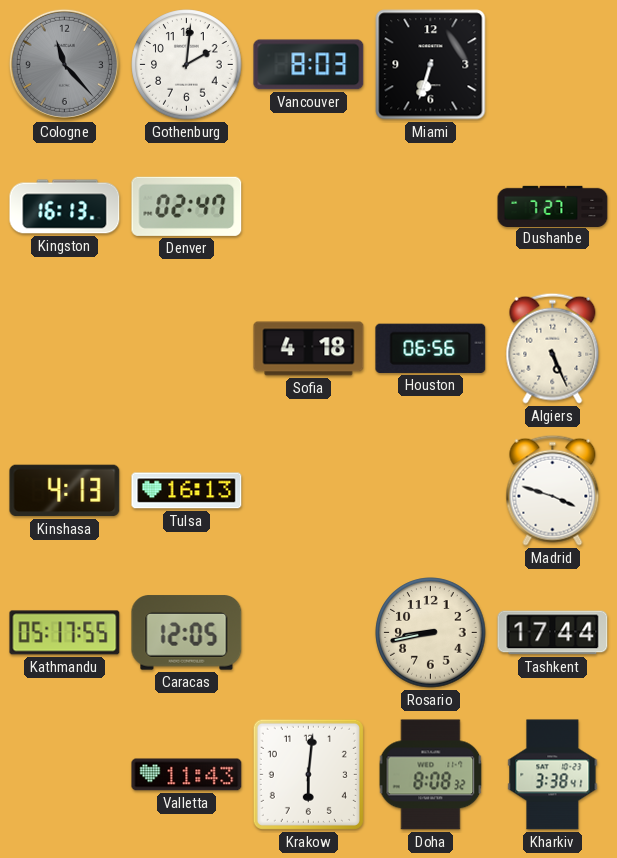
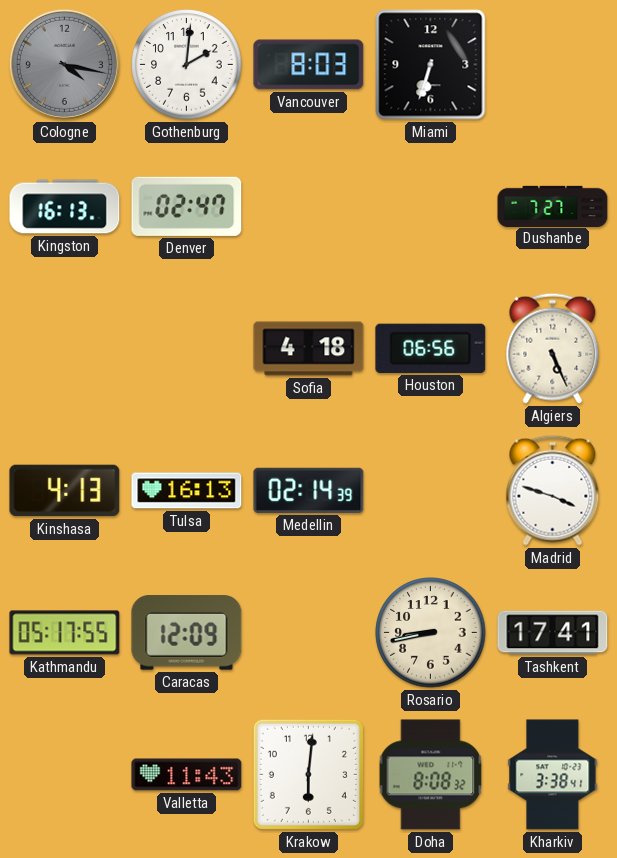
Cologne: 11:23 -> 4:17 (64, 64)
Medellin: none -> 02:14 (309, 490)
Caracas: 12:05 -> 12:09 (187, 633)
Tashkent: 17:44 -> 17:41 (553, 633)
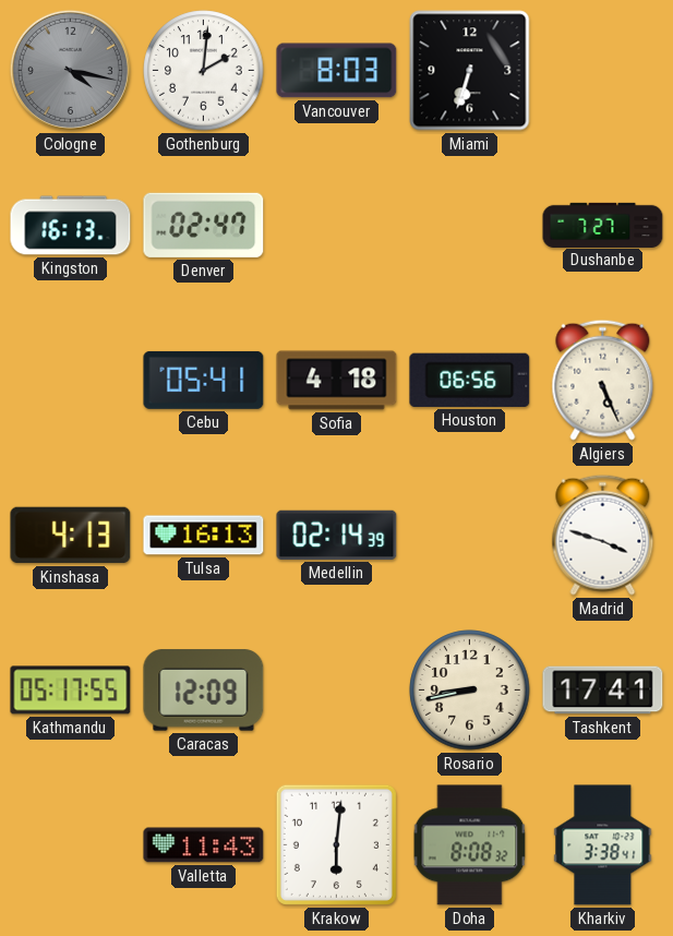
Cebu: none -> 05:41 (204, 380)
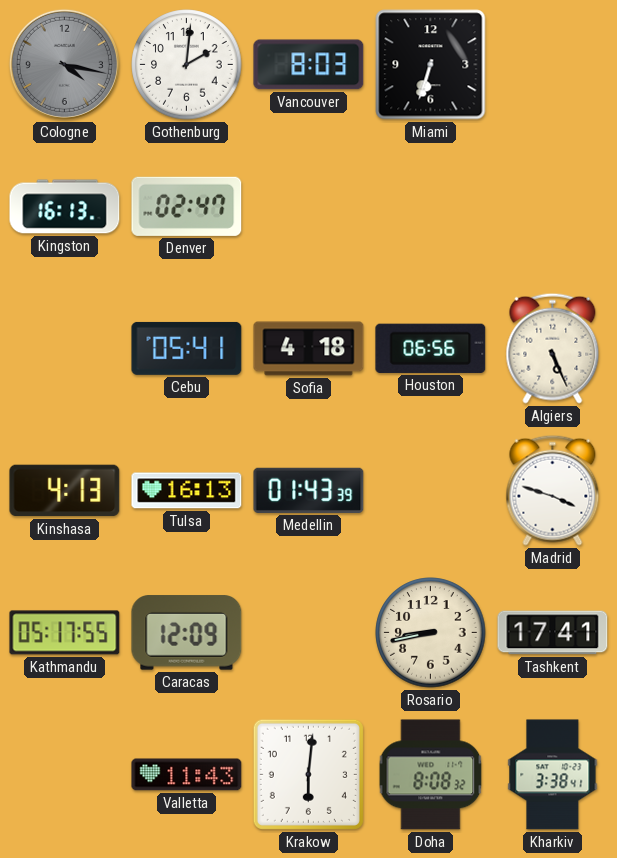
Dushanbe: 7:27 -> none (603, 225)
Medellin: 02:14 -> 01:43 (309, 490)
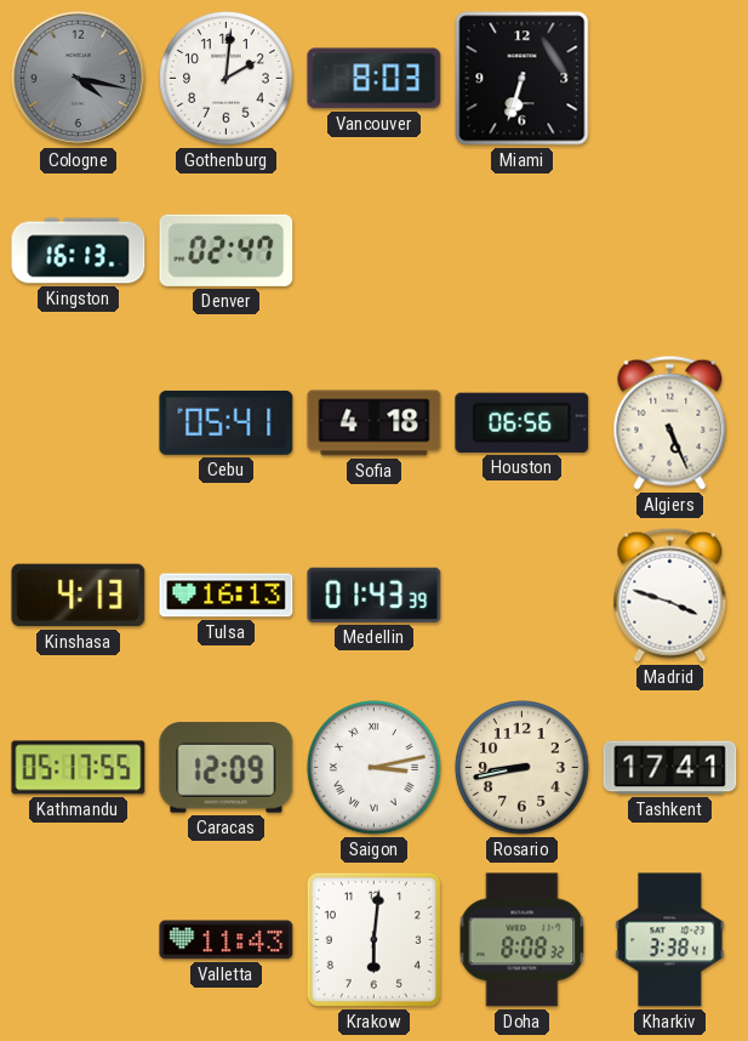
Saigon: none -> 3:13 (375, 768)
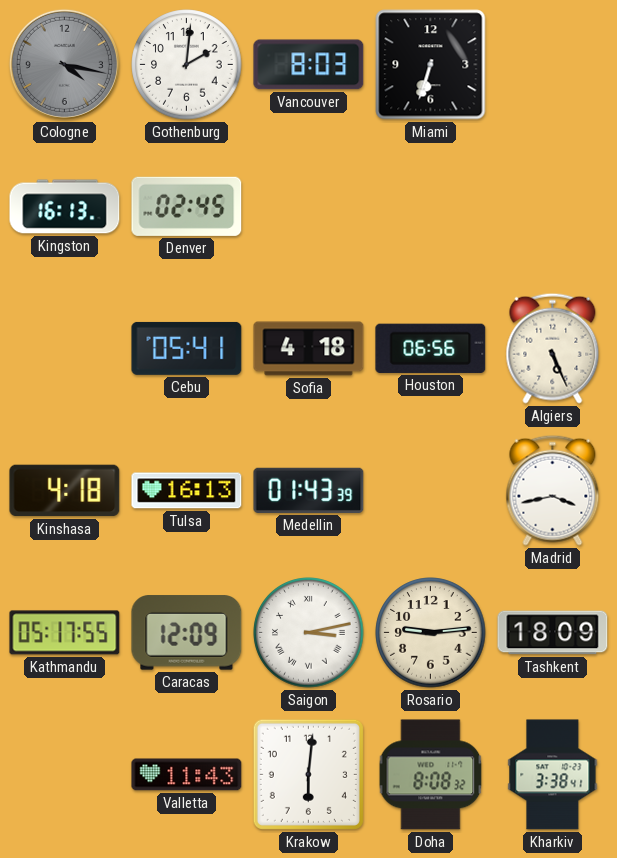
Denver: 02:47 -> 02:45 (187, 206)
Kinshasa: 4:13 -> 4:18 (65, 491)
Madrid: 3:48 -> 3:43 (553, 490)
Rosario: 8:43 -> 9:14 (431, 633)
Tashkent: 17:41 -> 18:09 (553, 633)
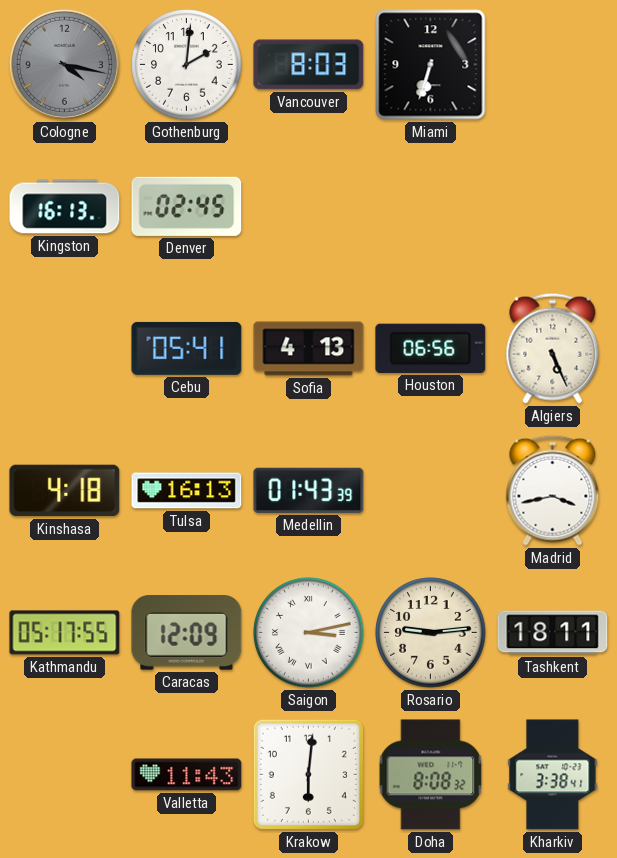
Sofia: 4:18 -> 4:13 (309, 349)
Tashkent: 18:09 -> 18:11 (553, 633)
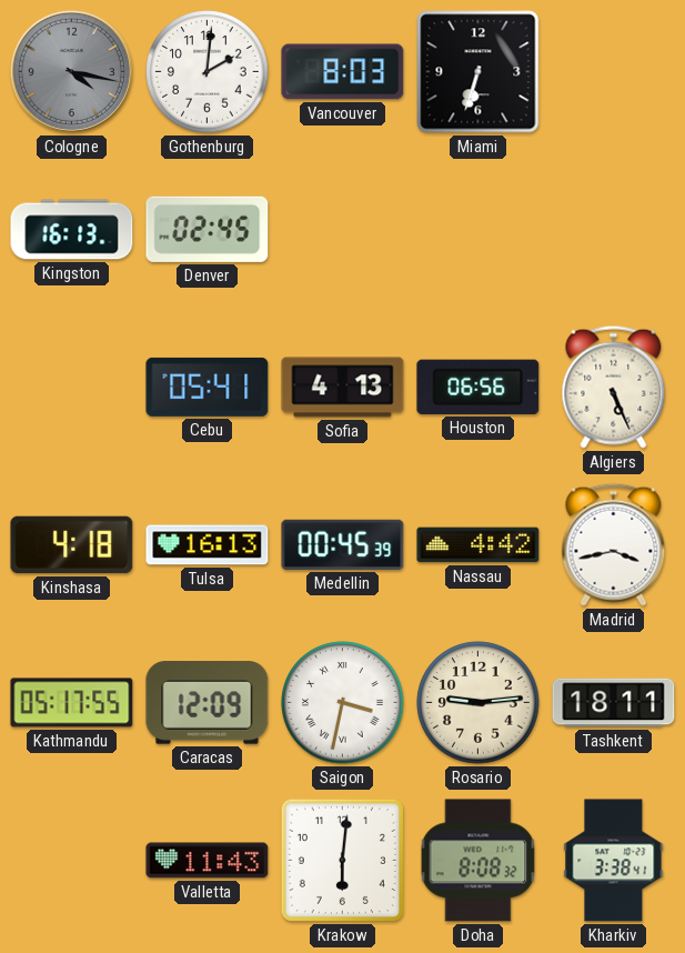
Medellin: 01:43 -> 00:45 (343, 544)
Nassau: none -> 4:42 (479, 545)
Saigon: 3:13 -> 3:32 (343, 703)
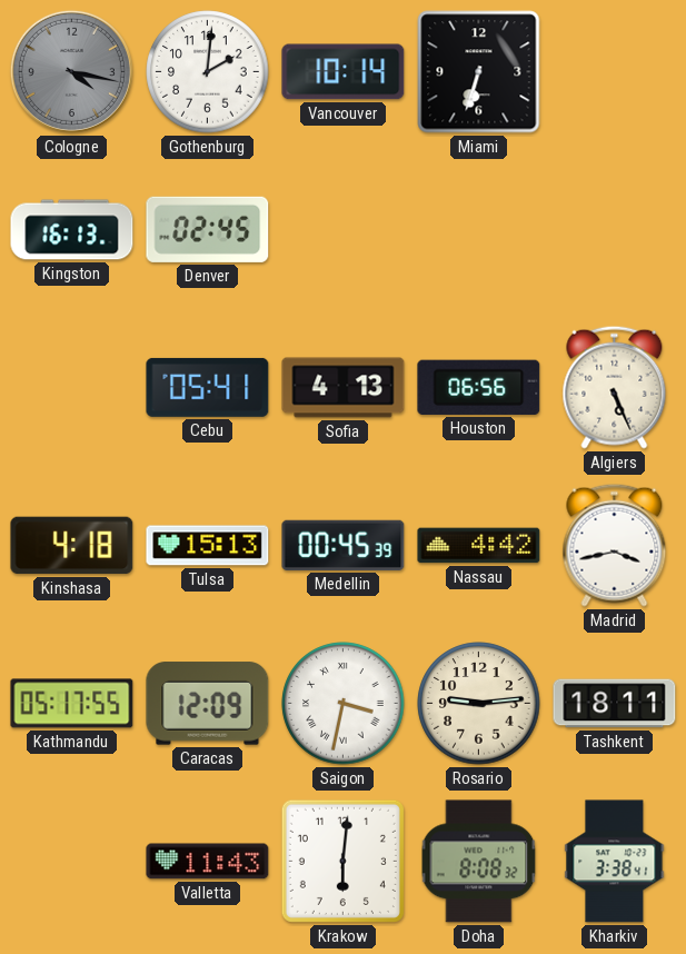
Vancouver: 8:03 -> 10:14 (344, 72)
Tulsa: 16:13 -> 15:13 (208, 546)
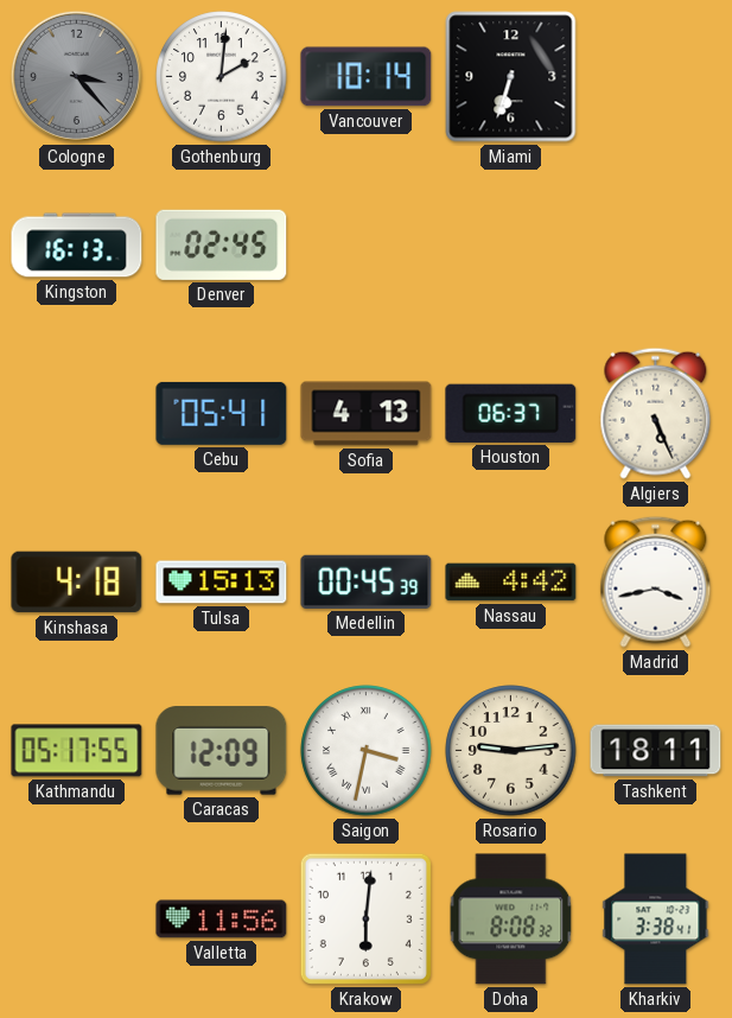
Cologne: 4:17 -> 3:23 (76, 76)
Houston: 06:56 -> 06:37 (511, 413)
Valletta: 11:43 -> 11:56 (222, 920)
